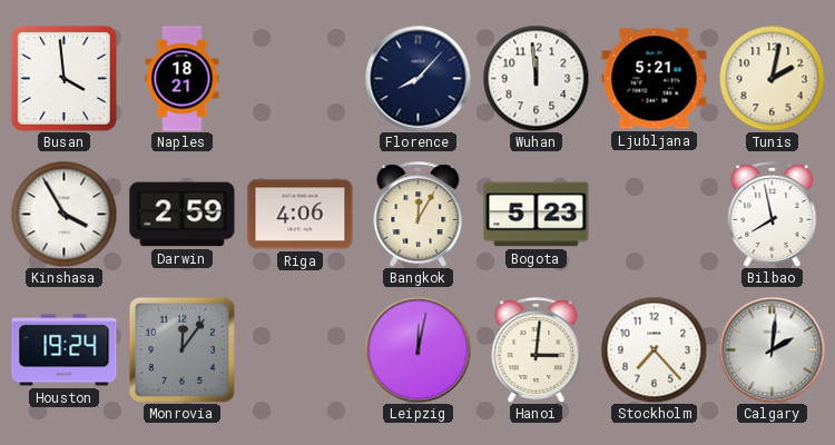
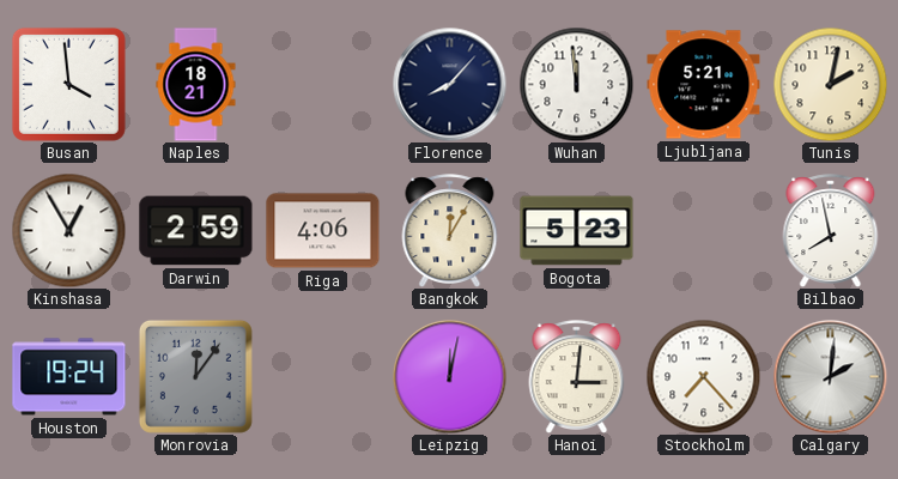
Kinshasa: 3:55 -> 12:55 (68, 230)
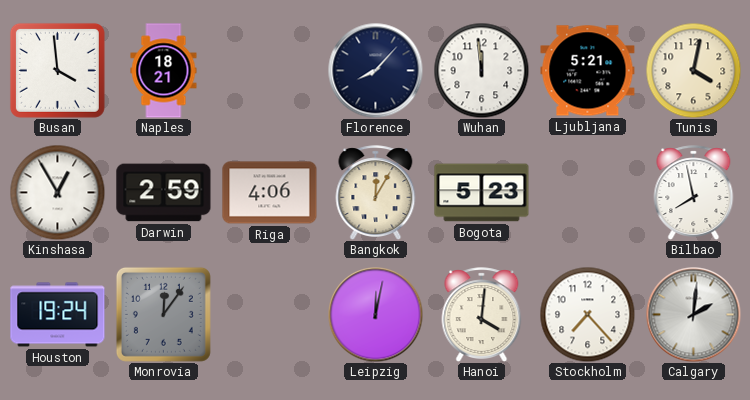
Tunis: 2:02 -> 4:02 (693, 70)
Hanoi: 3:01 -> 4:01 (482, 314)
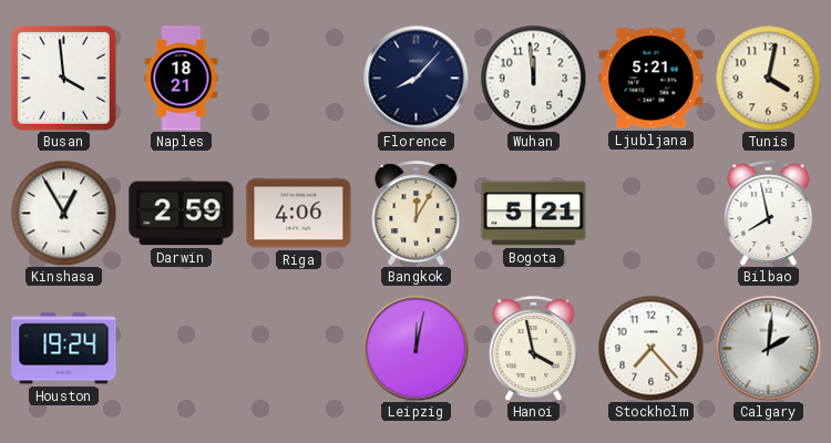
Bogota: 5:23 -> 5:21 (534, 214)
Monrovia: 12:06 -> none (163, 314)
Hanoi: 4:01 -> 3:58 (534, 348)
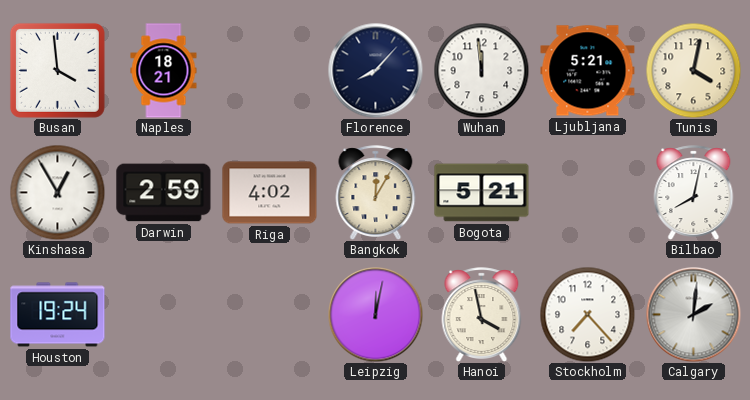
Riga: 4:06 -> 4:02 (270, 193)
Bilbao: 7:58 -> 8:02 (694, 192)
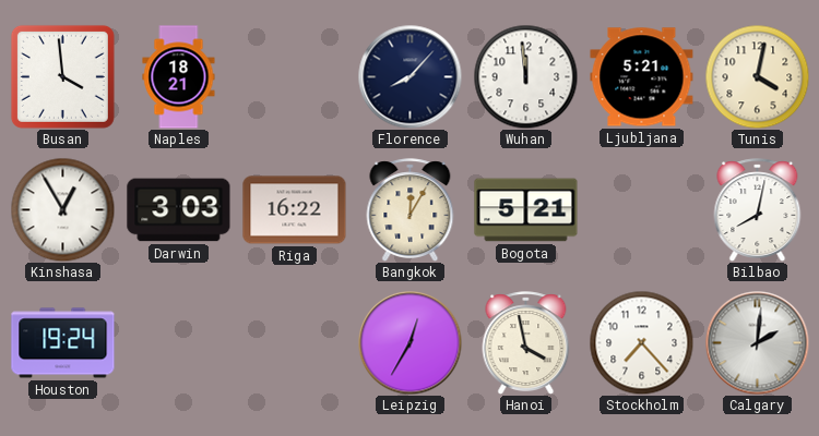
Darwin: 2:59 -> 3:03 (179, 210)
Riga: 4:02 -> 16:22 (295, 210)
Leipzig: 12:02 -> 12:35 (410, 342)
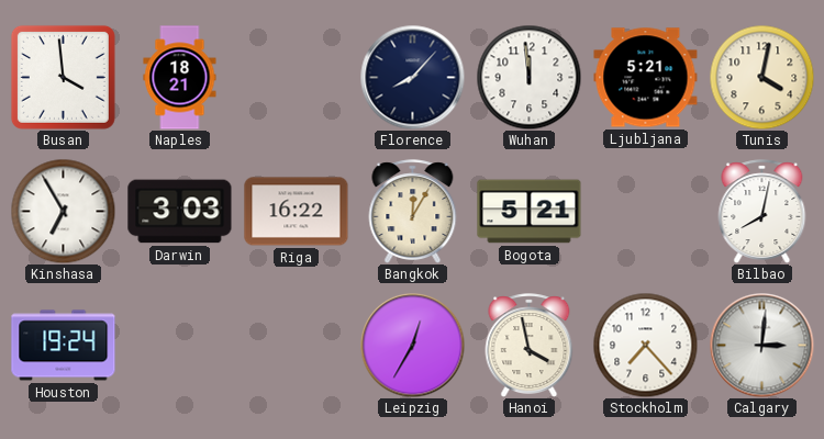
Kinshasa: 12:55 -> 6:55 (63, 211)
Calgary: 2:01 -> 3:01 (761, 345)
